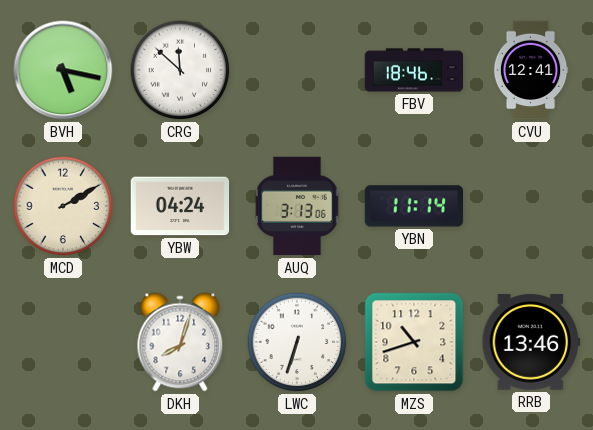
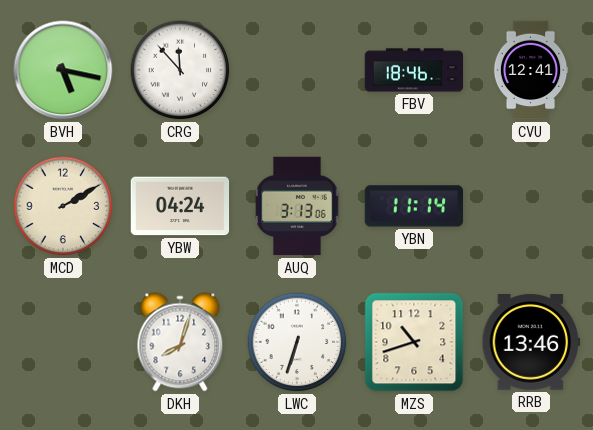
CRG: 11:52 -> 11:53 (180, 70)
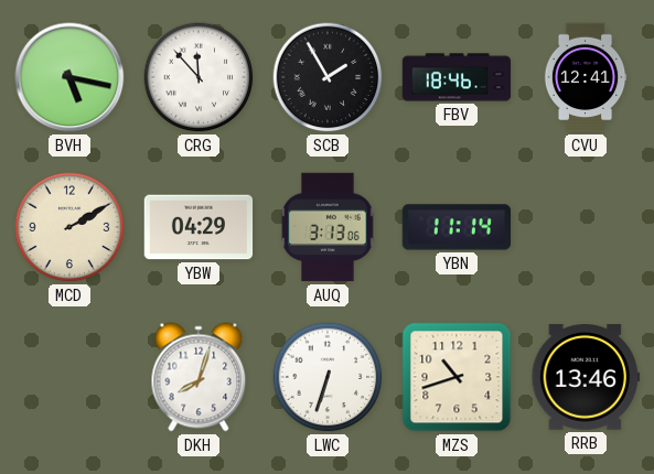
SCB: none -> 1:55 (328, 77)
YBW: 04:24 -> 04:29 (199, 227)
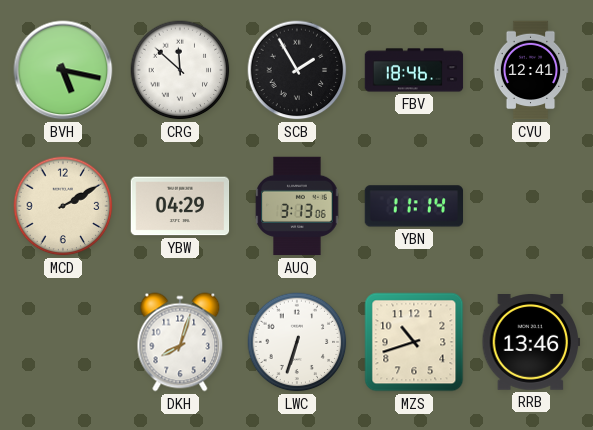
CRG: 11:53 -> 11:52 (180, 70)
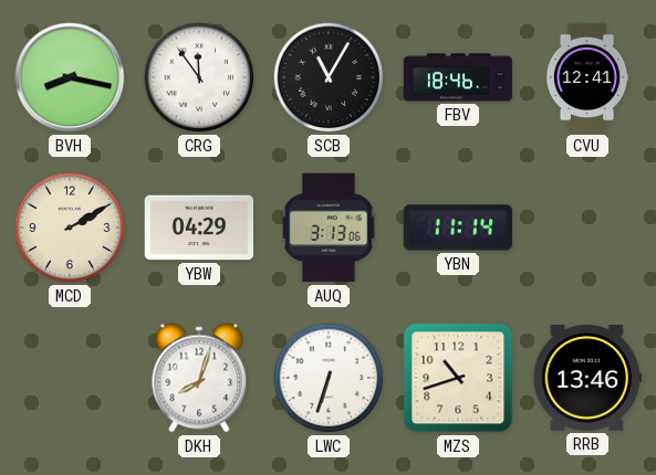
BVH: 5:17 -> 8:17 (70, 77)
CRG: 11:52 -> 11:54 (199, 77)
SCB: 1:55 -> 11:05 (329, 77)
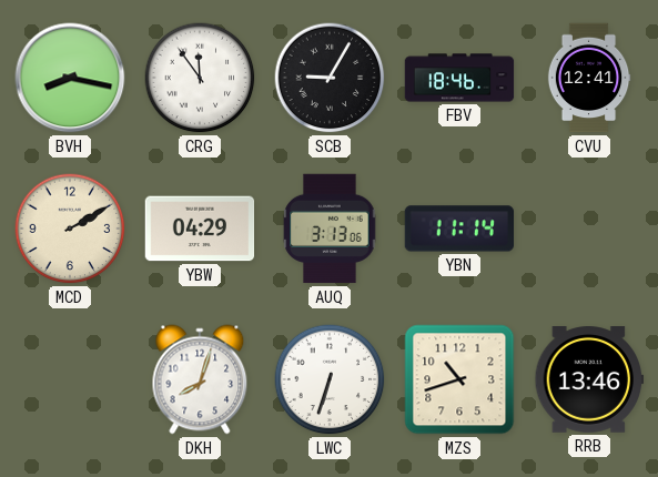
SCB: 11:05 -> 9:05 (330, 78)
